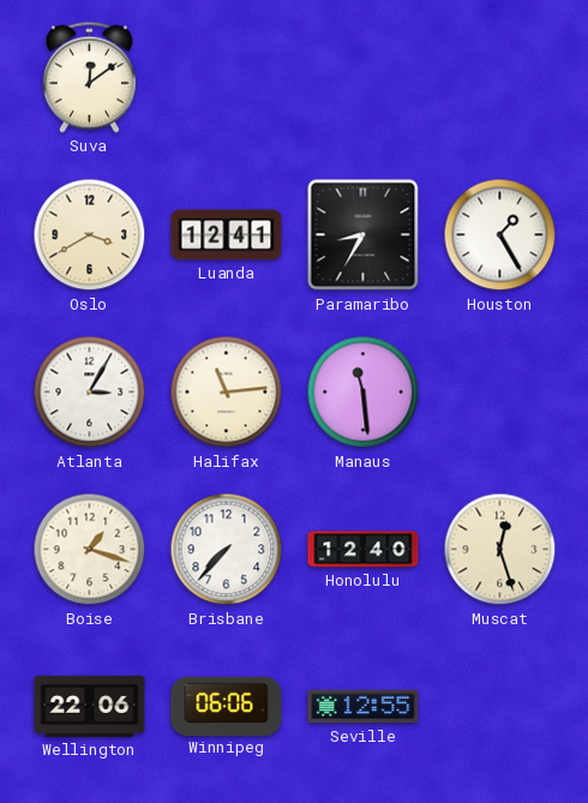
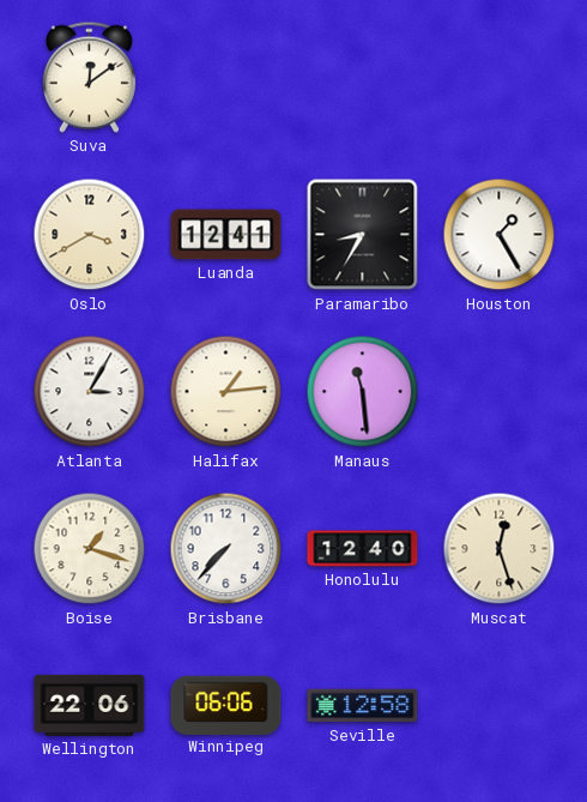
Halifax: 11:14 -> 1:14 (226, 392)
Seville: 12:55 -> 12:58 (363, 706)
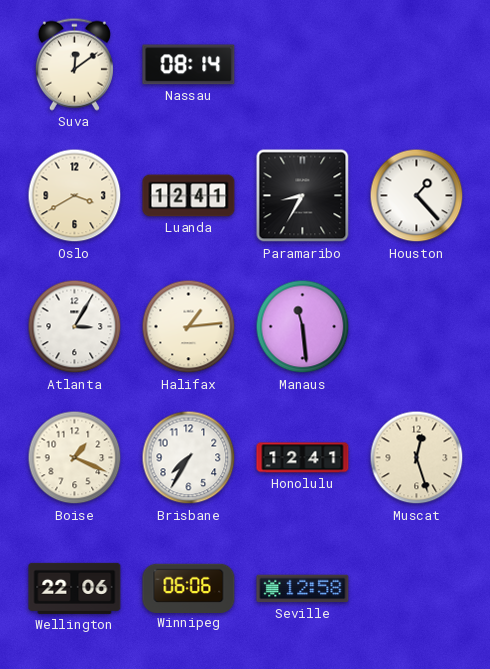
Nassau: none -> 08:14 (189, 65)
Houston: 1:25 -> 1:23 (417, 196)
Boise: 1:18 -> 1:19 (75, 458)
Brisbane: 7:37 -> 7:35 (189, 458)
Honolulu: 12:40 -> 12:41 (303, 458)
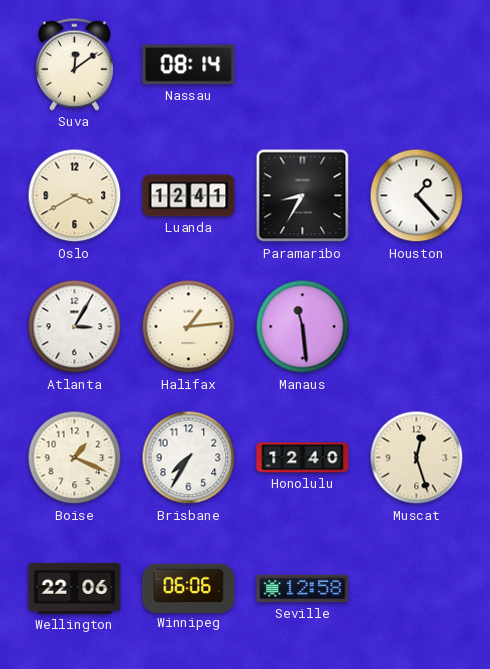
Honolulu: 12:41 -> 12:40 (303, 458)
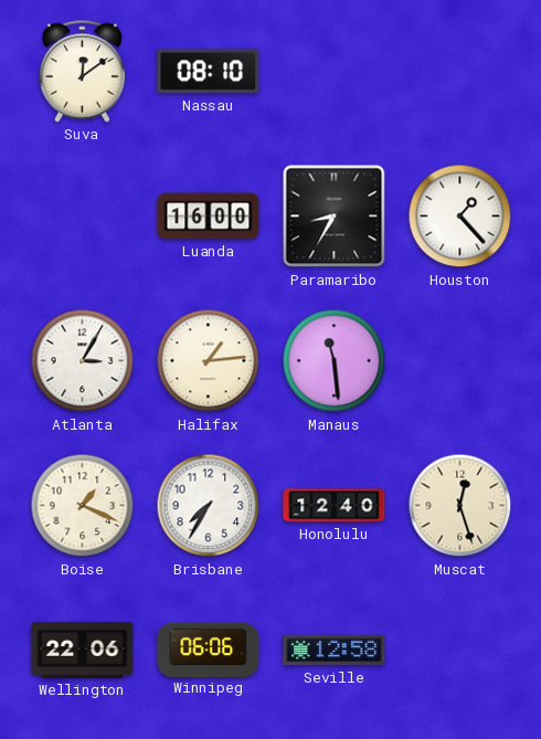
Nassau: 08:14 -> 08:10 (209, 72)
Oslo: 3:40 -> none (75, 196)
Luanda: 12:41 -> 16:00 (209, 217)
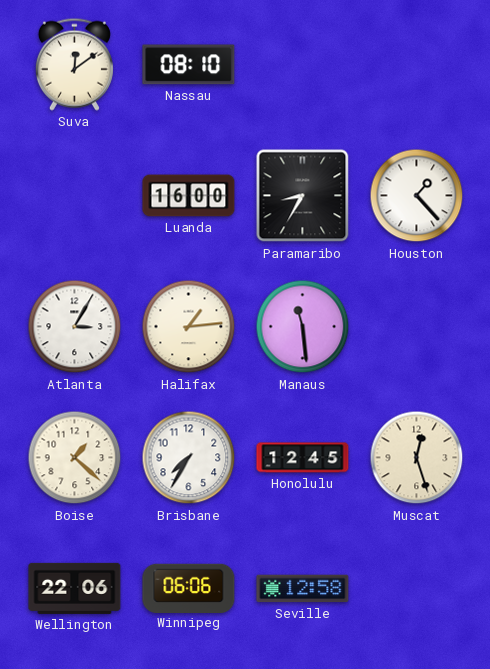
Boise: 1:19 -> 1:22 (75, 458)
Honolulu: 12:40 -> 12:45 (303, 458)
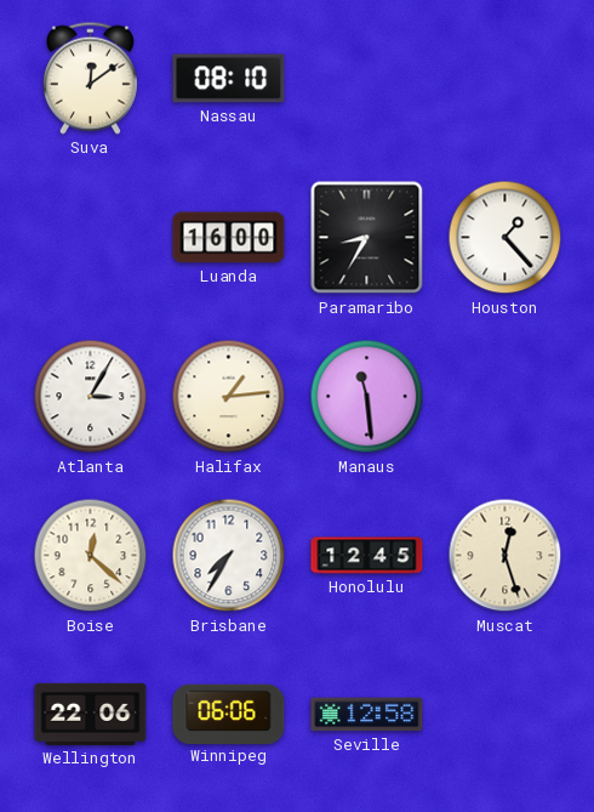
Boise: 1:22 -> 12:22 (91, 556)
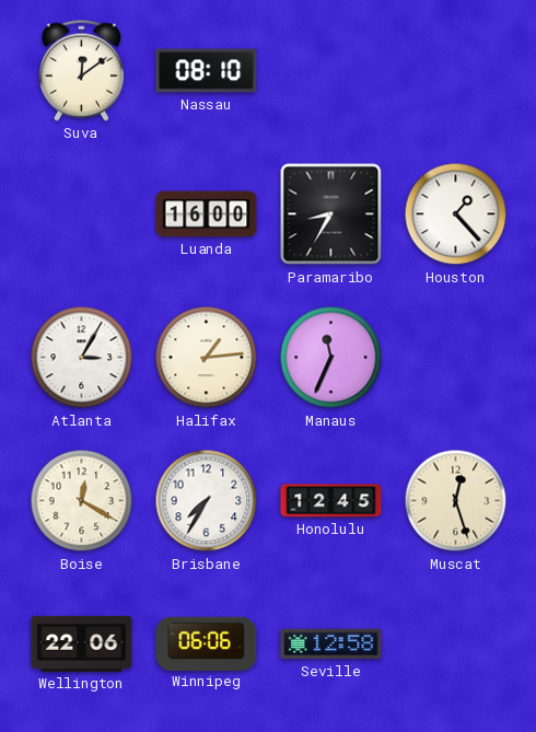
Manaus: 11:29 -> 11:34 (331, 358)
Boise: 12:22 -> 12:20 (82, 501)
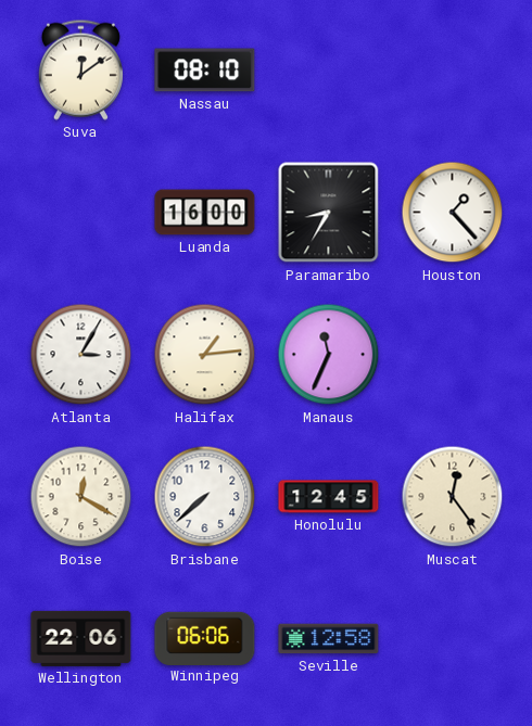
Brisbane: 7:35 -> 7:38 (205, 497)
Muscat: 12:27 -> 12:24 (453, 497)
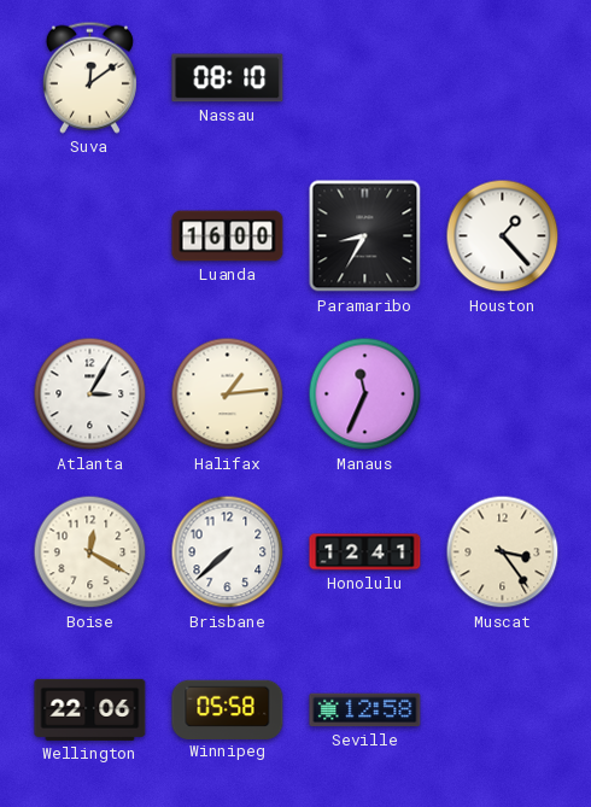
Honolulu: 12:45 -> 12:41 (365, 552)
Muscat: 12:24 -> 3:24 (503, 552)
Winnipeg: 06:06 -> 05:58 (228, 709)
